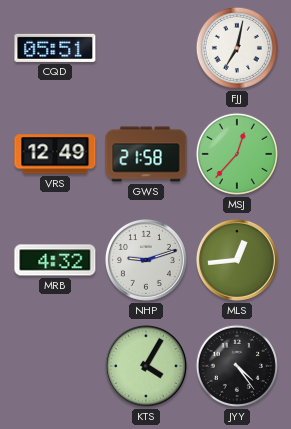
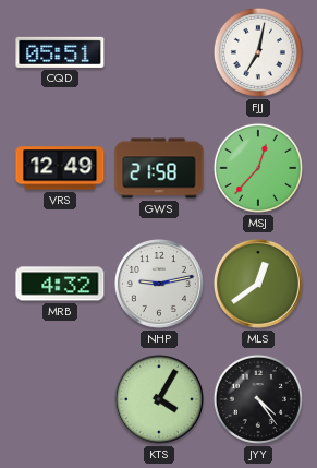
NHP: 9:12 -> 9:13 (159, 284)
MLS: 12:44 -> 12:39 (258, 284)
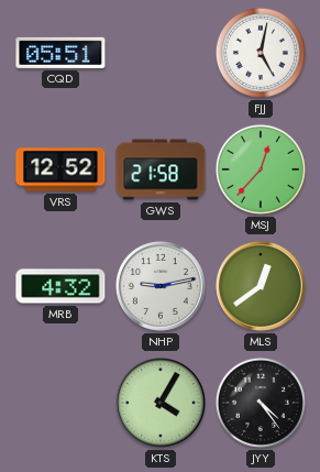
FJJ: 7:02 -> 5:02 (261, 53)
VRS: 12:49 -> 12:52 (60, 169)
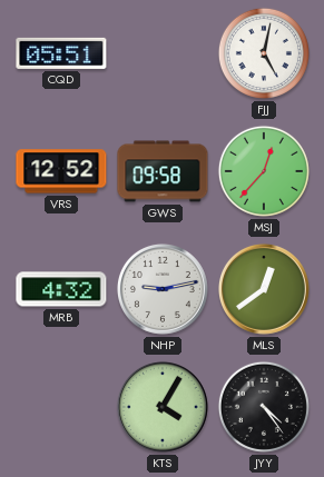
GWS: 21:58 -> 09:58 (163, 171)
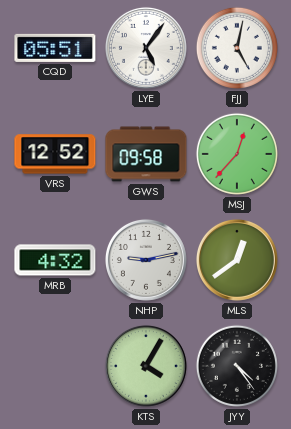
LYE: none -> 5:06 (146, 48)
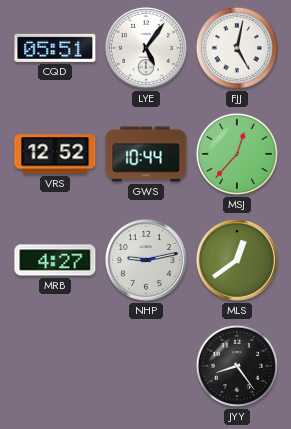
GWS: 09:58 -> 10:44 (146, 154)
MRB: 4:32 -> 4:27 (55, 260)
KTS: 4:05 -> none (146, 366)
JYY: 4:24 -> 8:24 (237, 366)
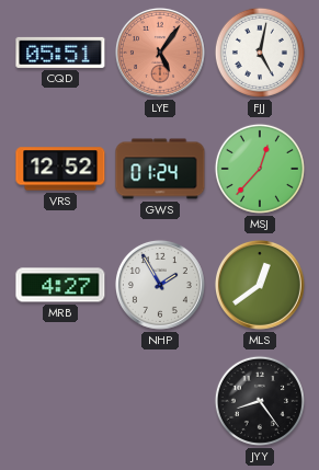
LYE dial: white -> salmon (160, 53)
GWS: 10:44 -> 01:24 (160, 169)
NHP: 9:13 -> 1:55 (160, 285)
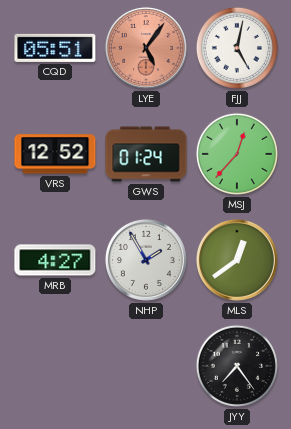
JYY: 8:24 -> 7:24 (237, 366)
